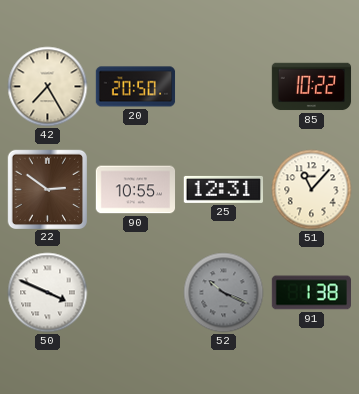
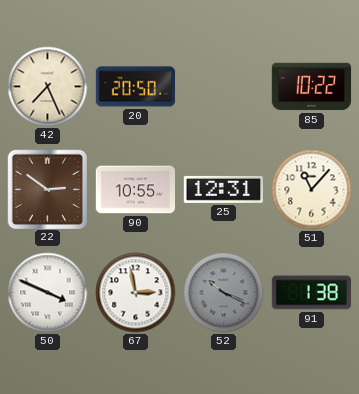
42: 7:25 -> 7:26 (48, 87)
67: none -> 2:58 (136, 293)
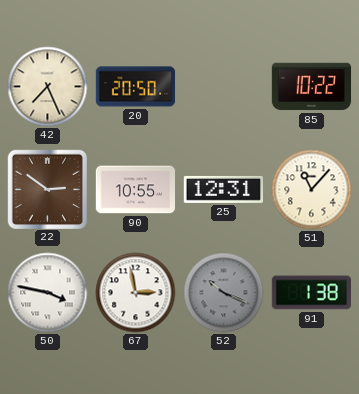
50: 3:49 -> 3:47 (48, 293)
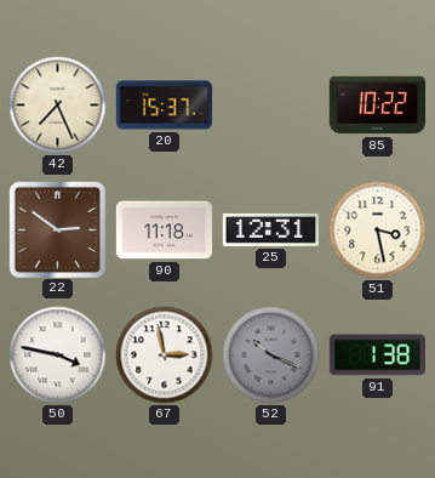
20: 20:50 -> 15:37 (165, 106)
90: 10:55 -> 11:18 (165, 231)
51: 11:07 -> 3:28 (378, 231)
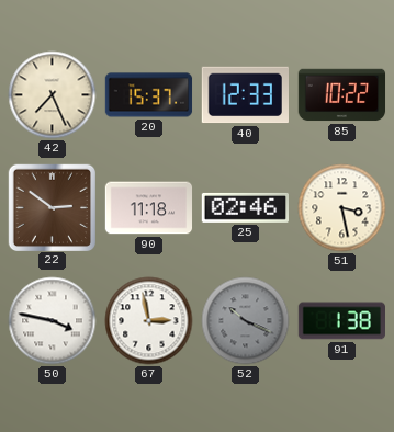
40: none -> 12:33 (245, 95)
25: 12:31 -> 02:46 (245, 207)
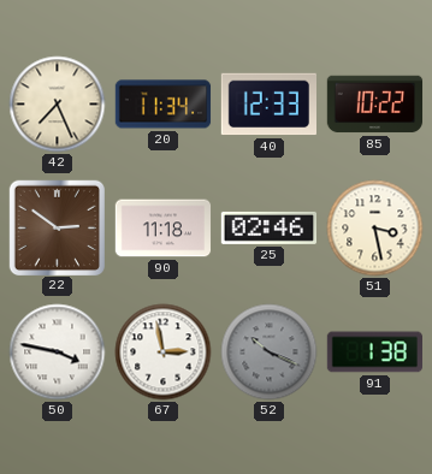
20: 15:37 -> 11:34 (164, 105)
